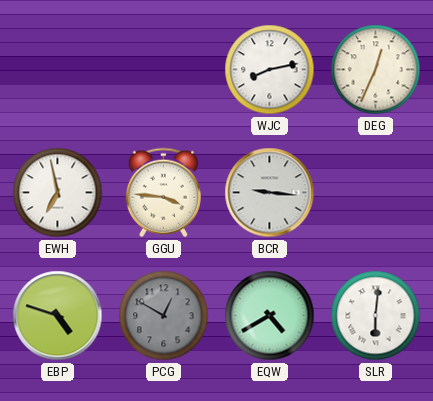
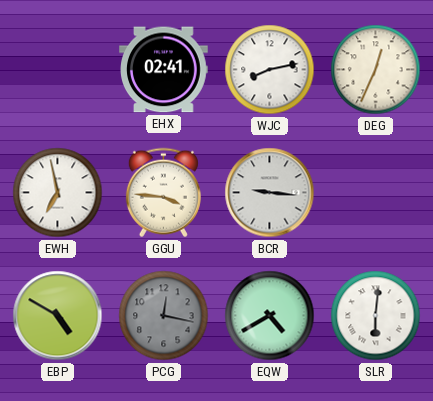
EHX: none -> 02:41 (164, 70)
EBP: 4:48 -> 4:50 (58, 316)
PCG: 12:50 -> 12:17 (164, 316)
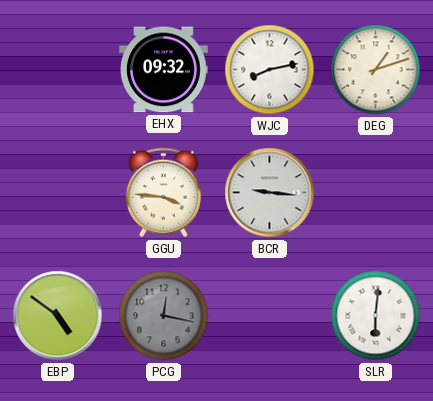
EHX: 02:41 -> 09:32 (164, 70)
DEG: 12:34 -> 1:12 (376, 70)
EWH: 6:58 -> none (58, 193)
EBP: 4:50 -> 4:51 (58, 316)
EQW: 4:40 -> none (270, 316)
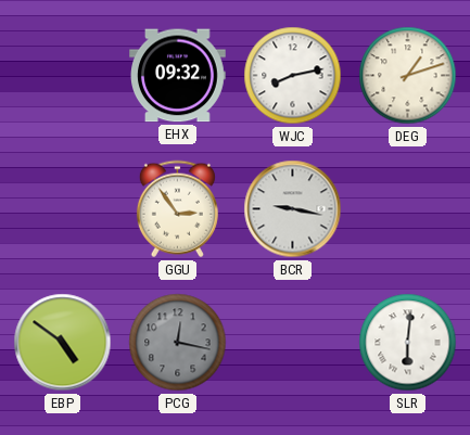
GGU: 3:46 -> 2:54 (177, 209)
BCR: 9:16 -> 9:17 (293, 209)
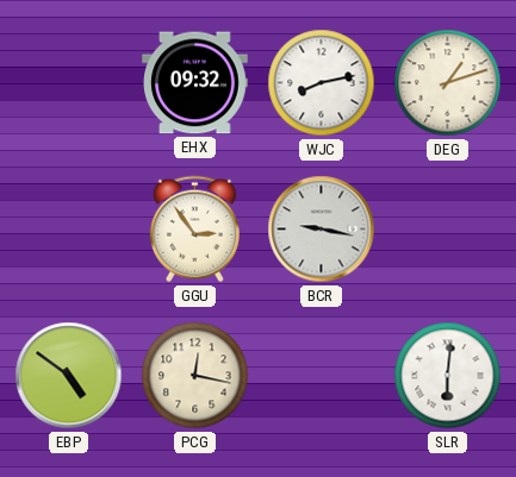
PCG dial: grey -> cream (195, 376)
